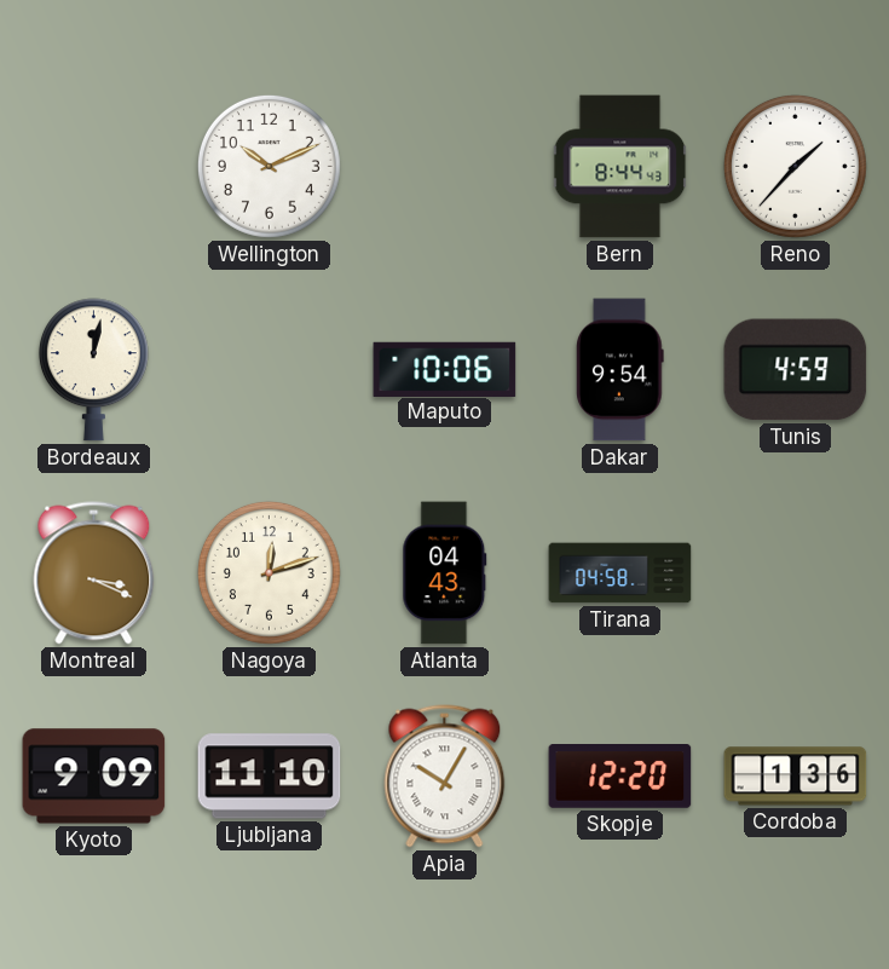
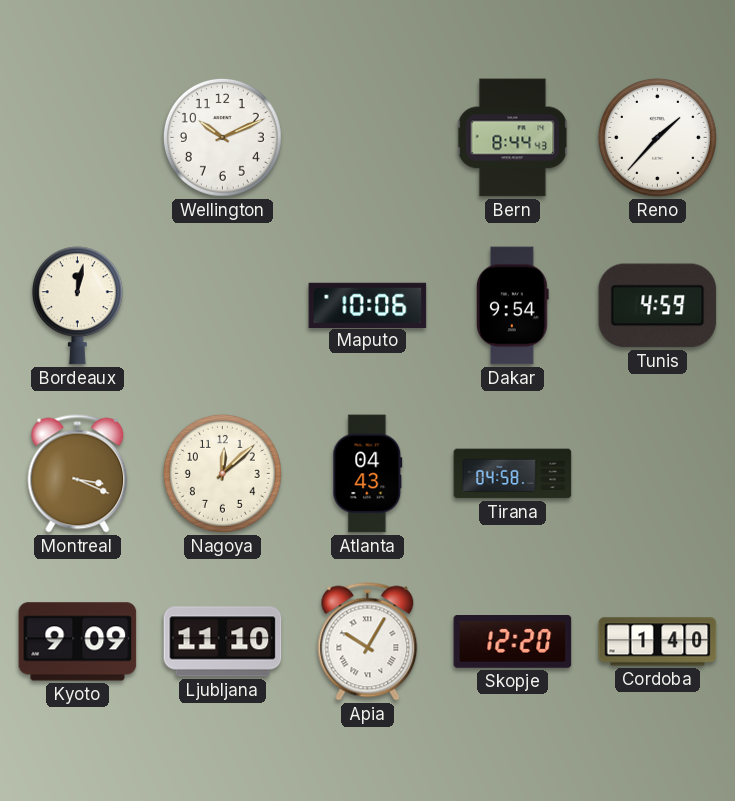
Nagoya: 12:12 -> 12:08 (222, 473)
Cordoba: 1:36 -> 1:40 (658, 642)
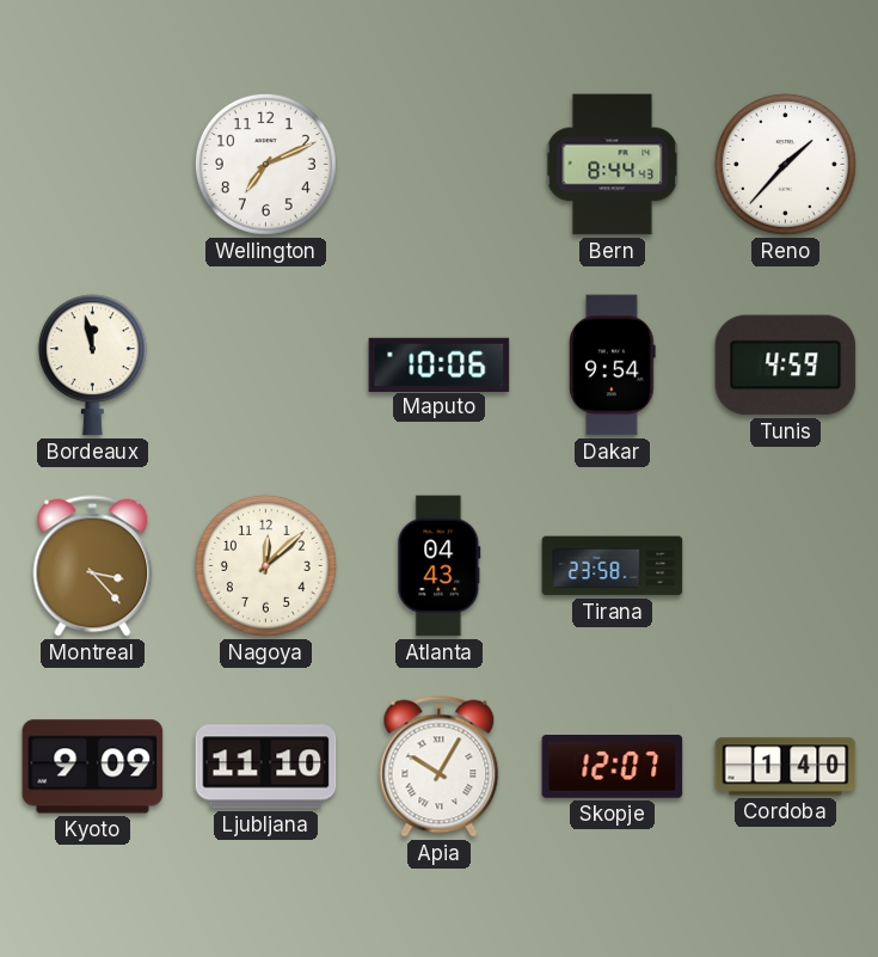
Wellington: 10:11 -> 7:11 (265, 164)
Bordeaux: 12:02 -> 11:58 (92, 366)
Montreal: 3:19 -> 3:23 (93, 566)
Tirana: 04:58 -> 23:58 (613, 566)
Skopje: 12:20 -> 12:07 (613, 767)
